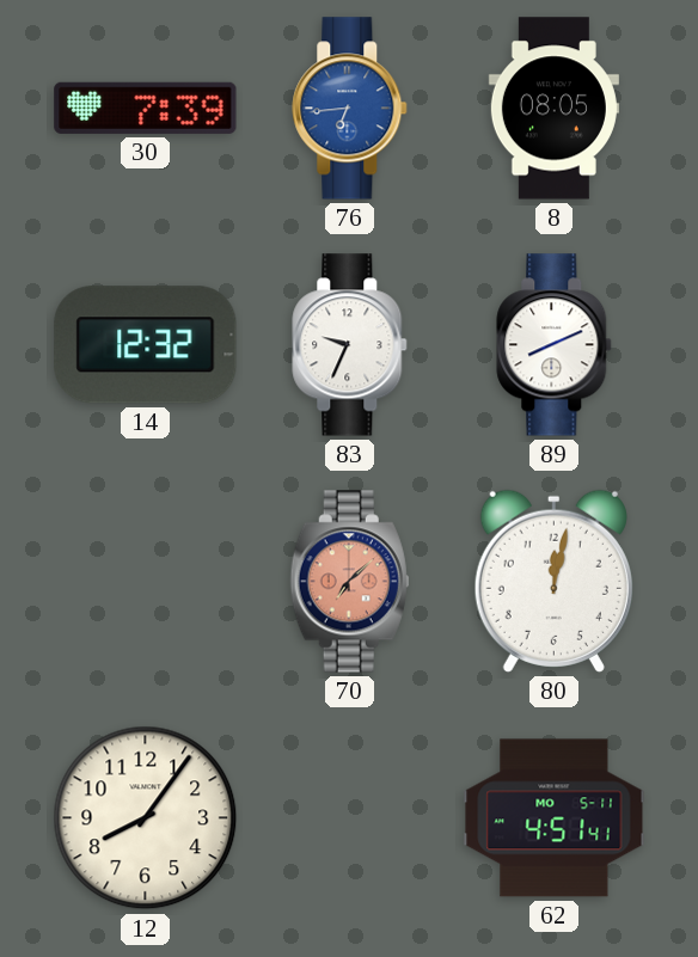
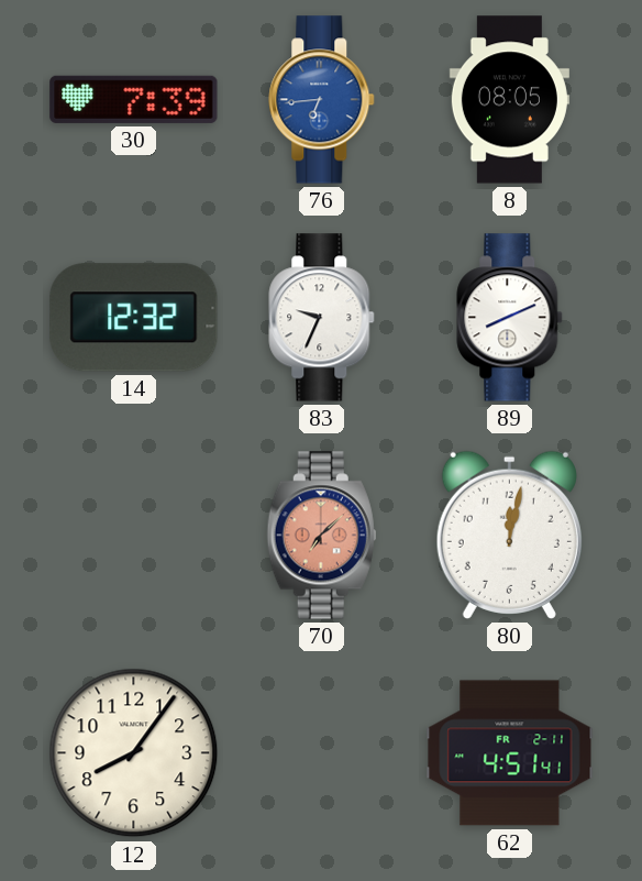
62 date: MO 5-11 -> FR 2-11 (510, 753)
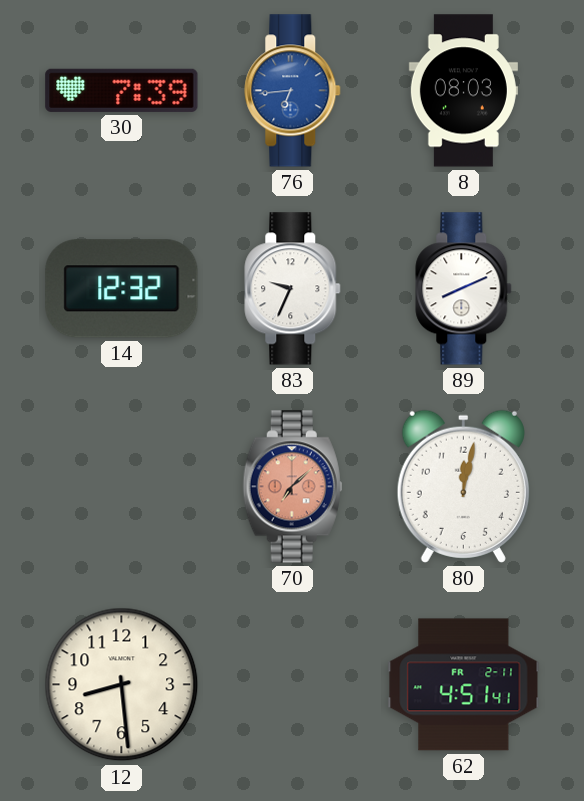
8: 08:05 -> 08:03 (463, 91)
12: 8:06 -> 8:29 (122, 685)
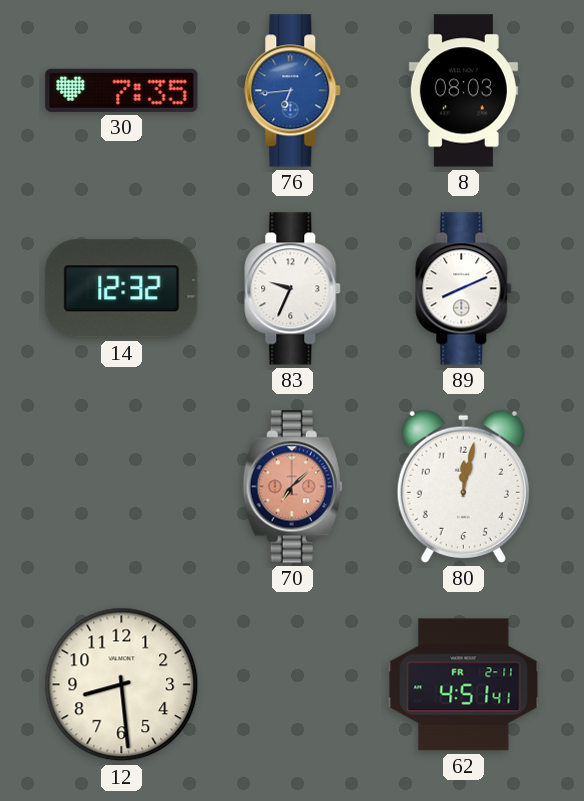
30: 7:39 -> 7:35 (122, 90)
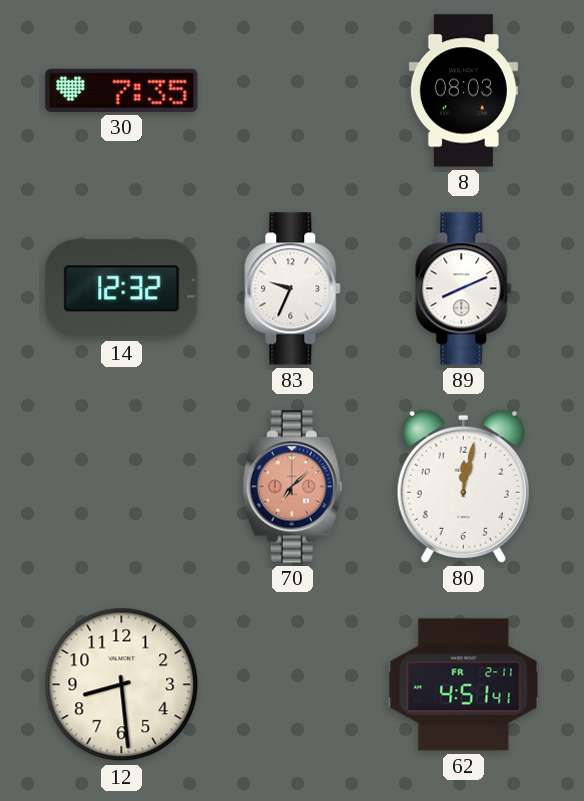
76: 6:44 -> none (293, 91)
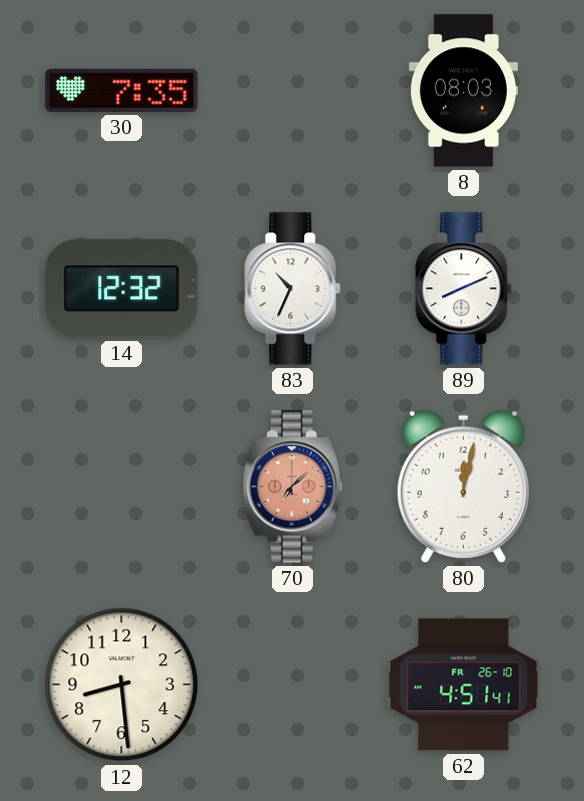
83: 9:34 -> 10:34 (293, 289)
62 date: FR 2-11 -> FR 26-10 (464, 685)
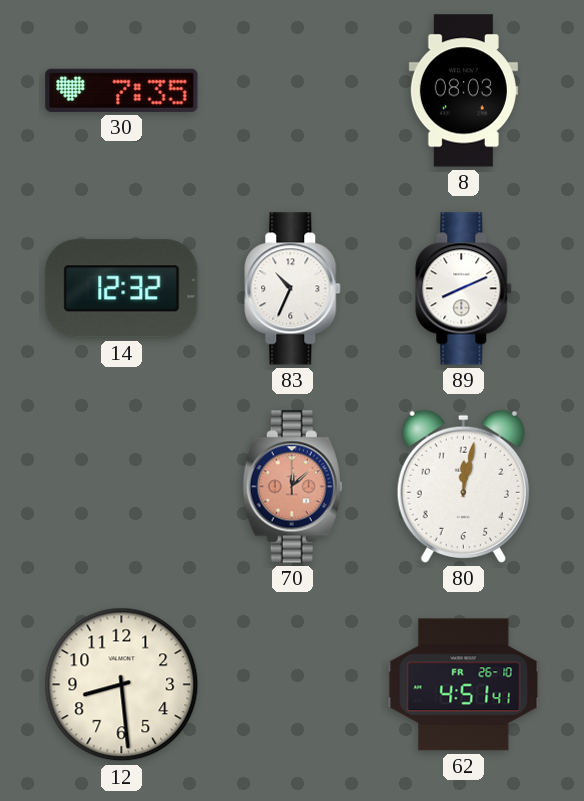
70: 7:08 -> 12:08 (292, 487)
